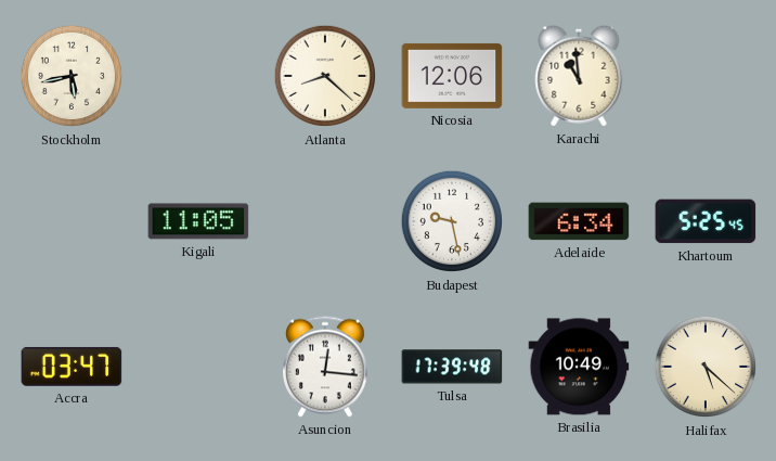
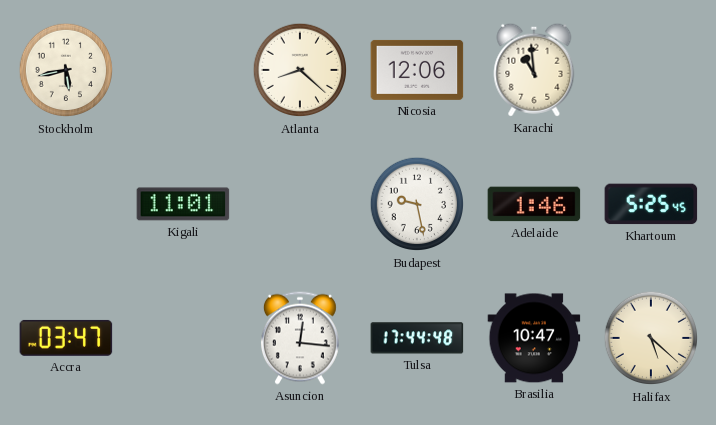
Kigali: 11:05 -> 11:01 (183, 204)
Adelaide: 6:34 -> 1:46 (534, 204)
Tulsa: 17:39 -> 17:44 (417, 338)
Brasilia: 10:49 -> 10:47 (534, 338)
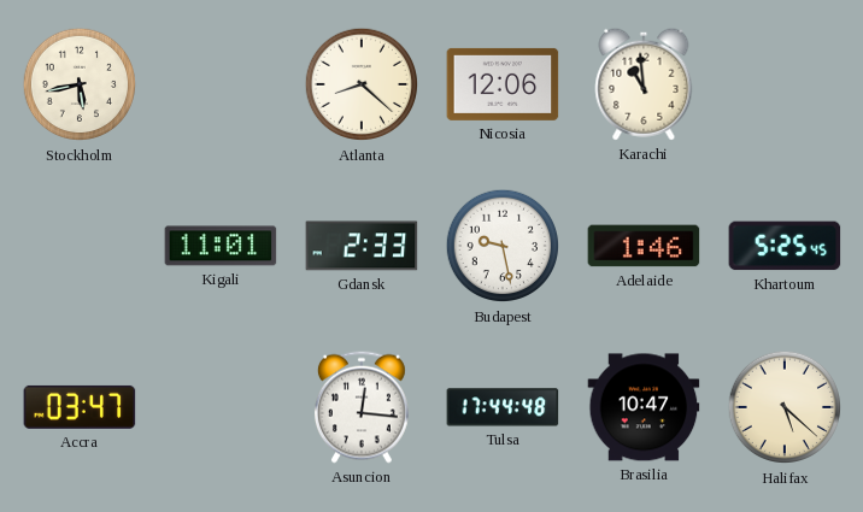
Gdansk: none -> 2:33 (362, 246)
